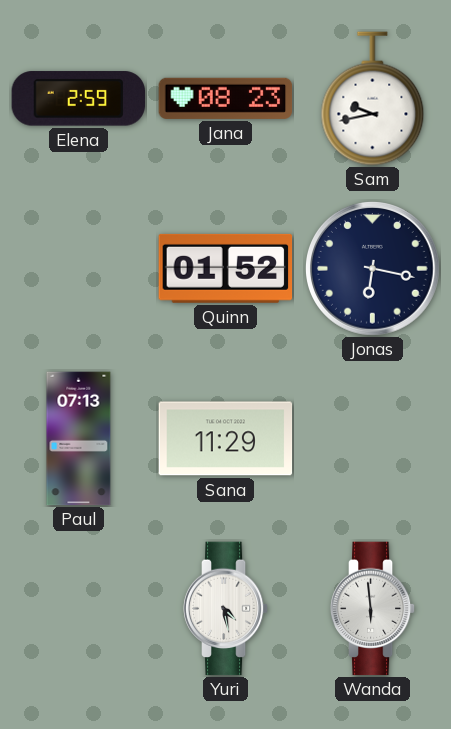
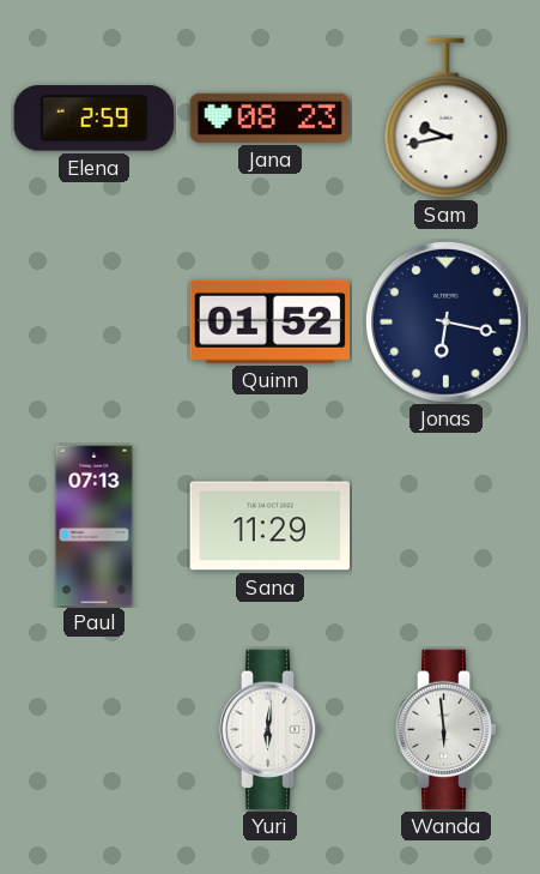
Yuri: 4:28 -> 6:01 (271, 730)
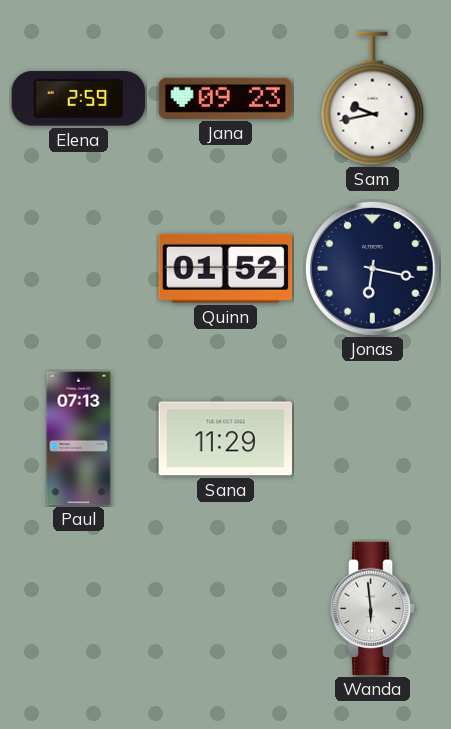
Jana: 08:23 -> 09:23 (226, 98)
Yuri: 6:01 -> none (271, 730)
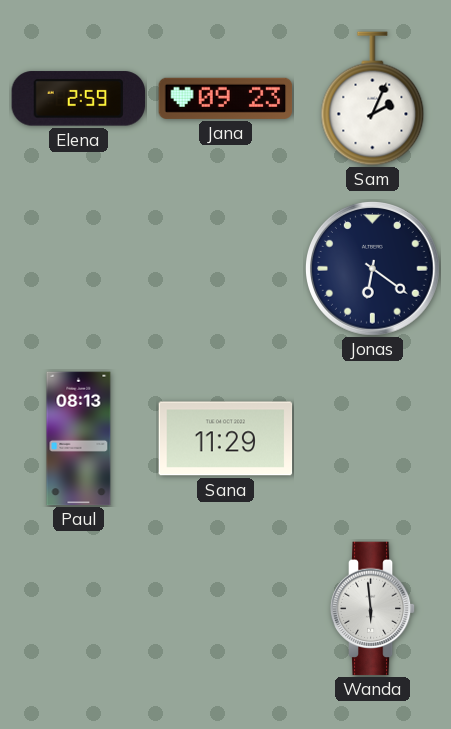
Sam: 9:43 -> 2:04 (373, 99)
Quinn: 01:52 -> none (226, 268)
Jonas: 6:17 -> 6:21 (373, 269)
Paul: 07:13 -> 08:13 (79, 439)
